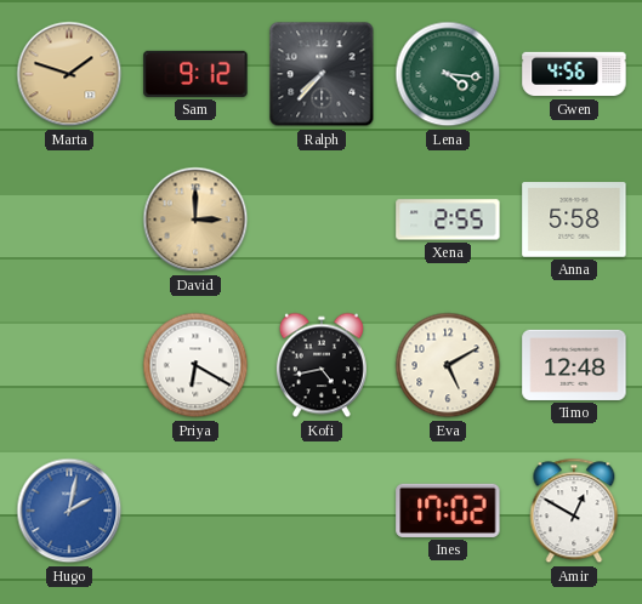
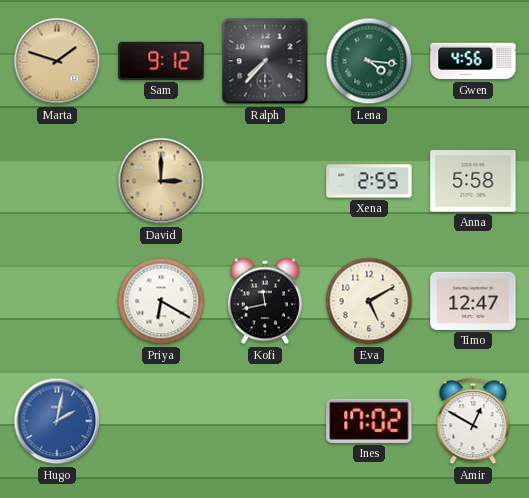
Kofi: 4:43 -> 11:43 (265, 301)
Timo: 12:48 -> 12:47 (473, 301)
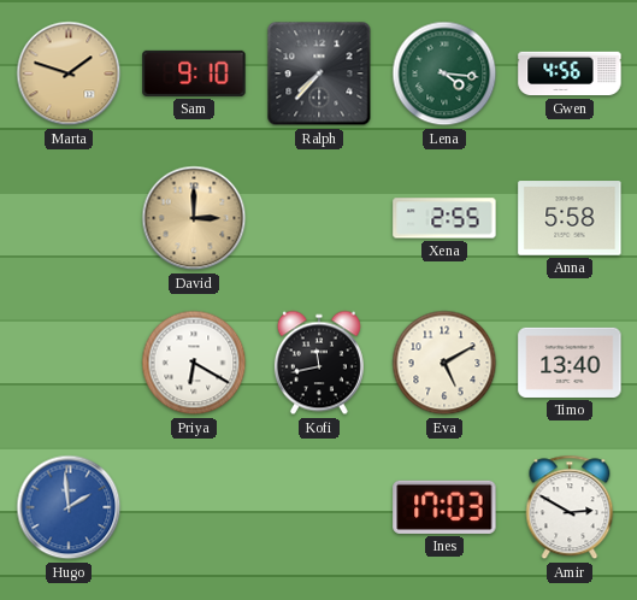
Sam: 9:12 -> 9:10 (194, 73)
Timo: 12:47 -> 13:40 (570, 363)
Hugo: 2:02 -> 1:59 (69, 507)
Ines: 17:02 -> 17:03 (444, 507)
Amir: 12:50 -> 2:50 (570, 507)
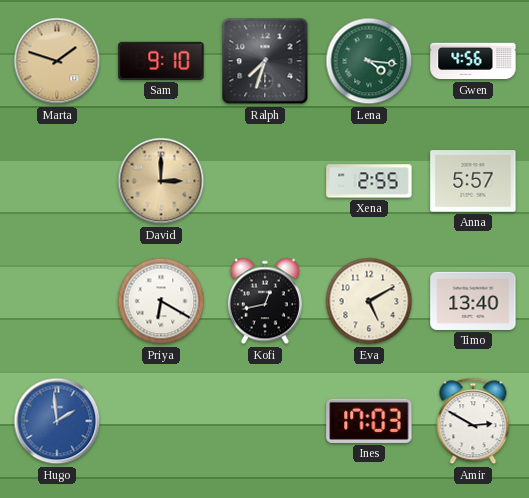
Ralph: 7:37 -> 7:33 (265, 61)
Anna: 5:58 -> 5:57 (473, 181)
Kofi: 11:43 -> 12:43 (265, 301)
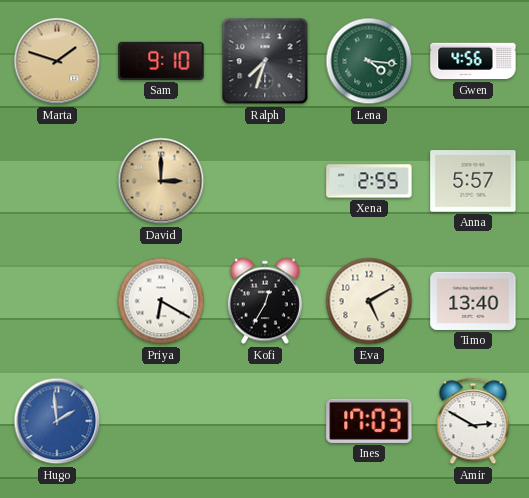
Kofi: 12:43 -> 12:35 (265, 301)
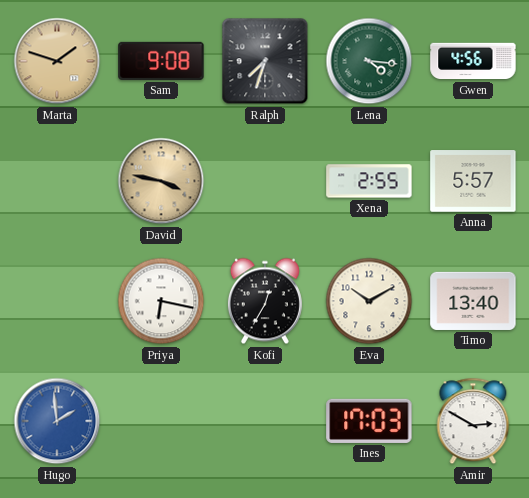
Sam: 9:10 -> 9:08 (161, 61)
David: 3:00 -> 3:47 (161, 181)
Priya: 6:20 -> 6:17 (161, 301)
Eva: 5:10 -> 10:10 (369, 301)
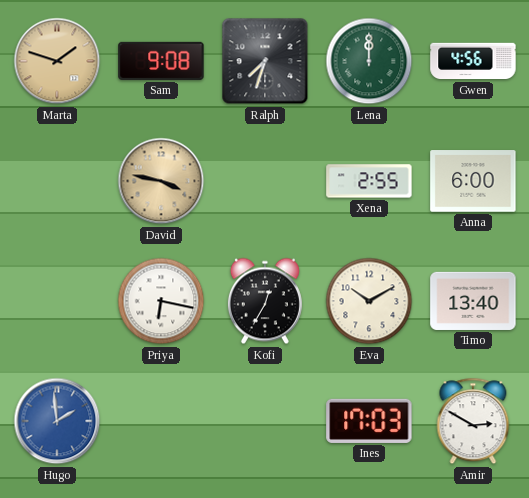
Lena: 4:16 -> 12:00 (369, 61)
Anna: 5:57 -> 6:00 (473, 181)
